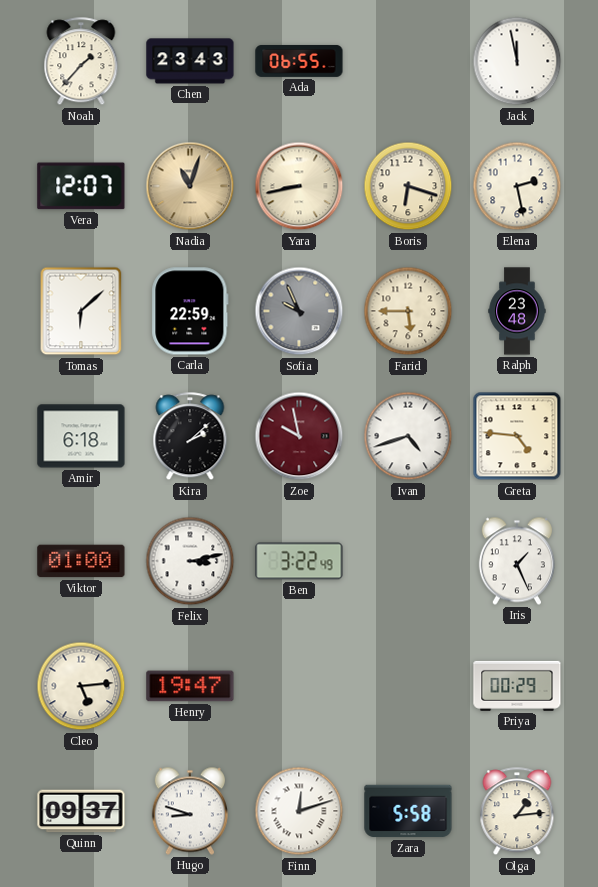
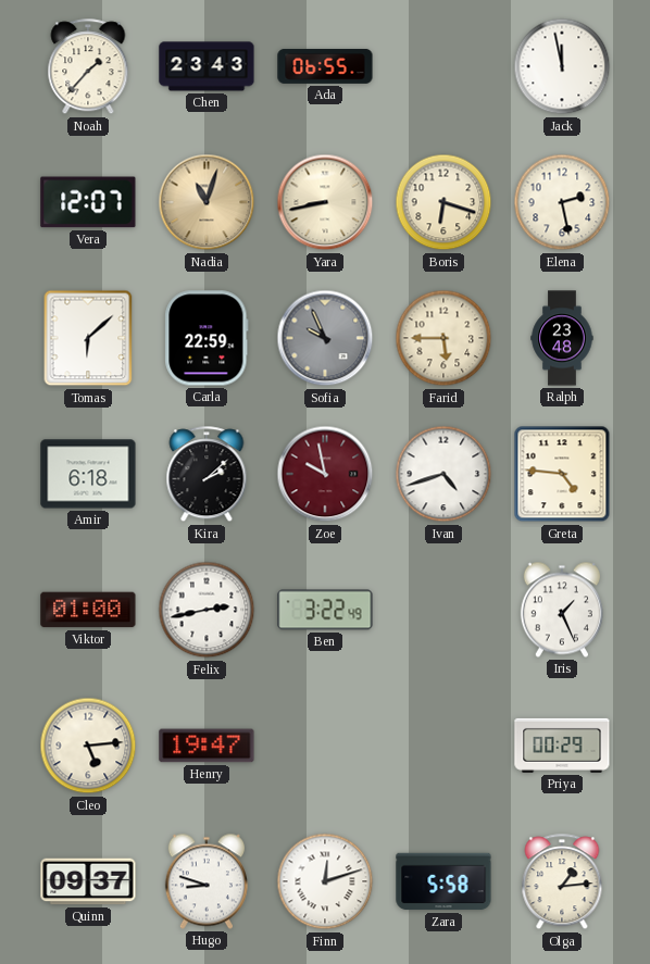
Felix: 3:13 -> 2:43 (207, 610)
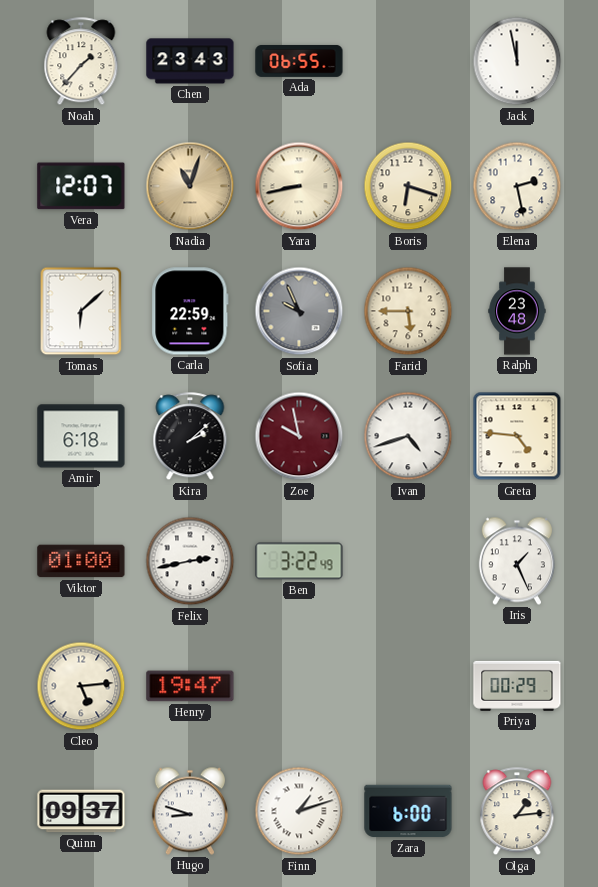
Finn: 12:12 -> 1:12 (299, 811)
Zara: 5:58 -> 6:00 (408, 811)
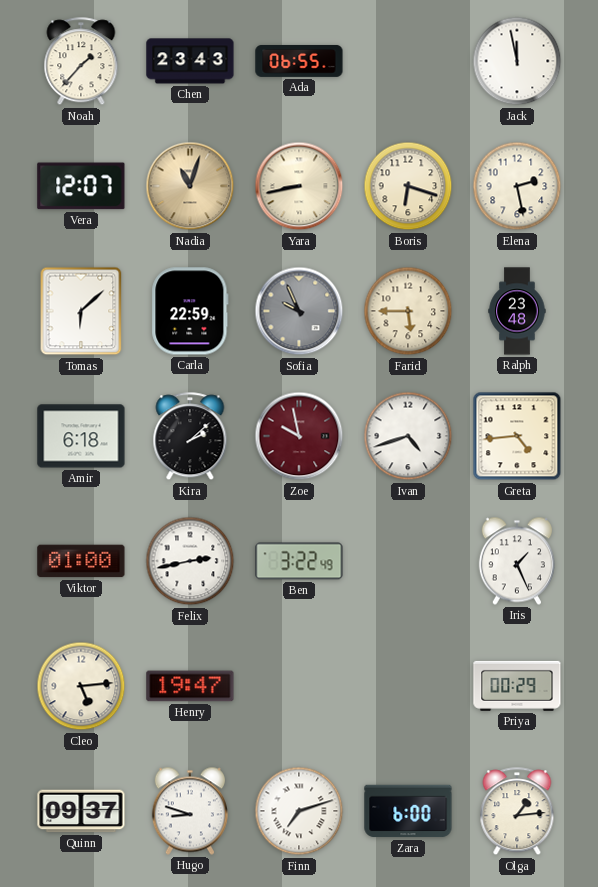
Greta: 4:46 -> 4:44 (517, 436)
Finn: 1:12 -> 7:12 (299, 811)
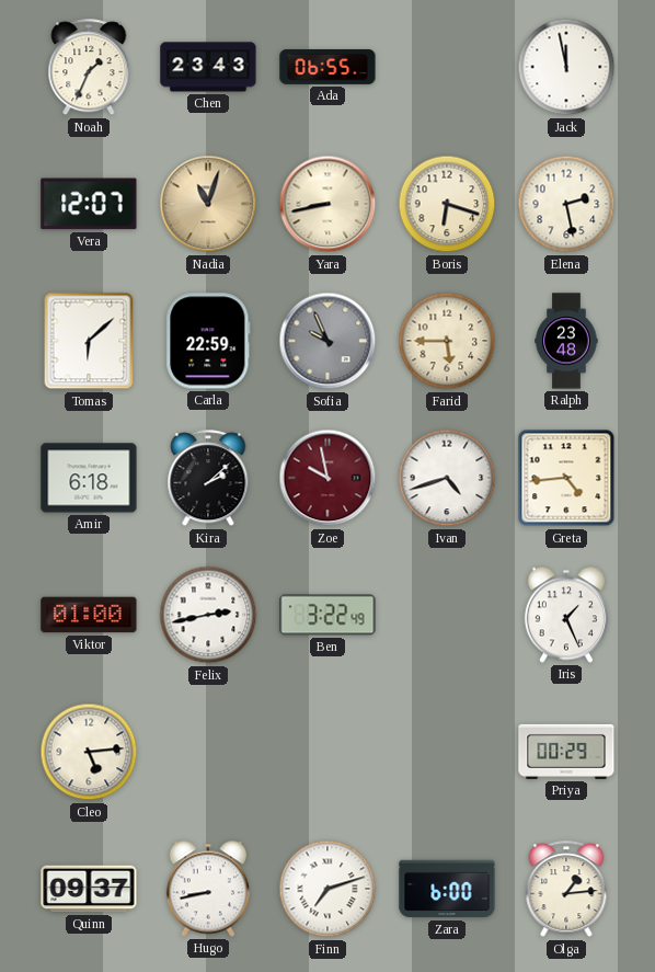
Noah: 1:37 -> 1:34 (89, 68)
Henry: 19:47 -> none (190, 686)
Hugo: 8:48 -> 8:43 (208, 889)
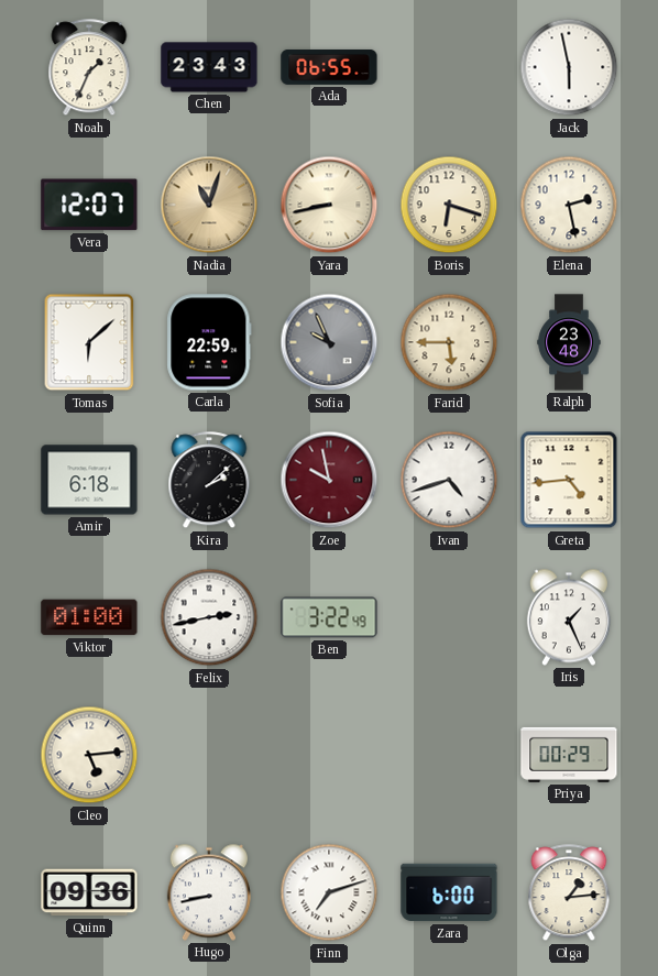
Jack: 11:58 -> 5:58 (569, 67)
Quinn: 09:37 -> 09:36 (89, 892)
